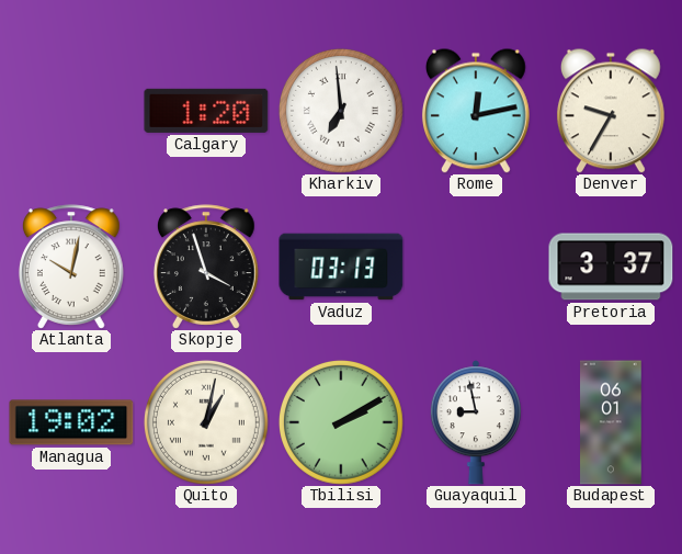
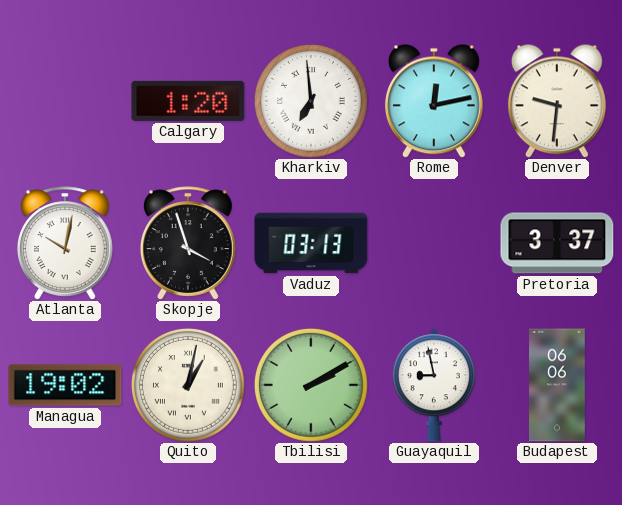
Denver: 9:35 -> 9:31 (557, 101)
Budapest: 06:01 -> 06:06 (558, 385)
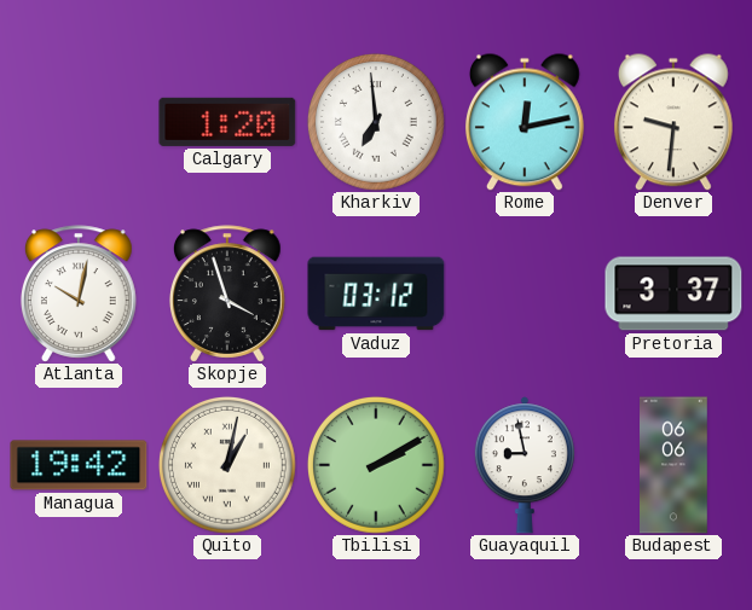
Vaduz: 03:13 -> 03:12 (376, 294)
Managua: 19:02 -> 19:42 (79, 465)
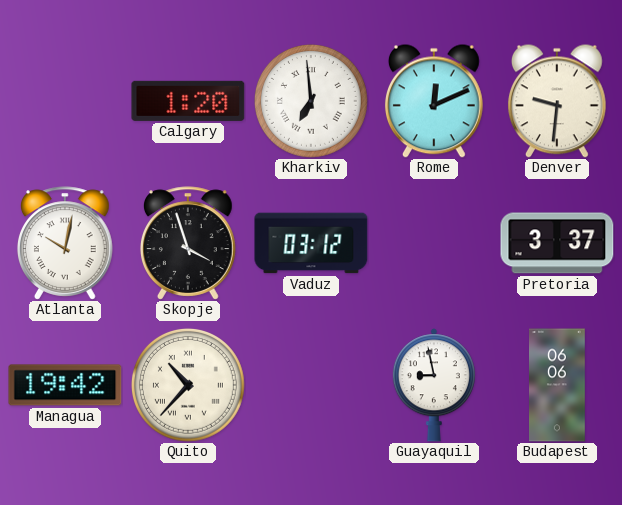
Rome: 12:13 -> 12:11 (434, 101)
Quito: 1:02 -> 10:37 (188, 385)
Tbilisi: 2:10 -> none (376, 465)
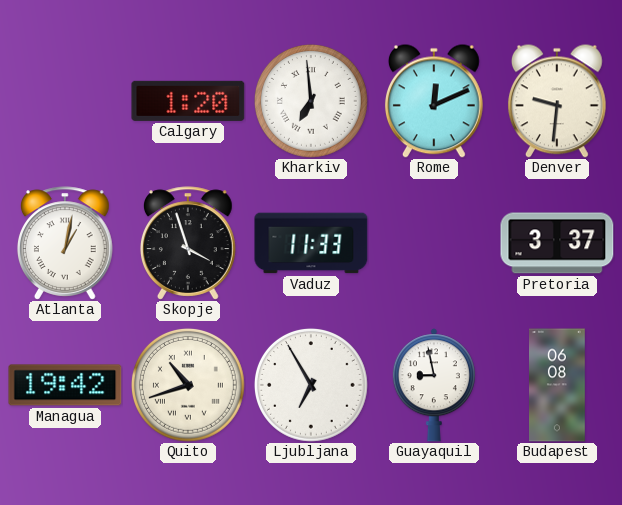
Atlanta: 10:02 -> 1:02 (65, 243)
Vaduz: 03:12 -> 11:33 (311, 243)
Quito: 10:37 -> 10:42 (188, 385)
Ljubljana: none -> 6:55 (311, 385)
Budapest: 06:06 -> 06:08 (558, 385)
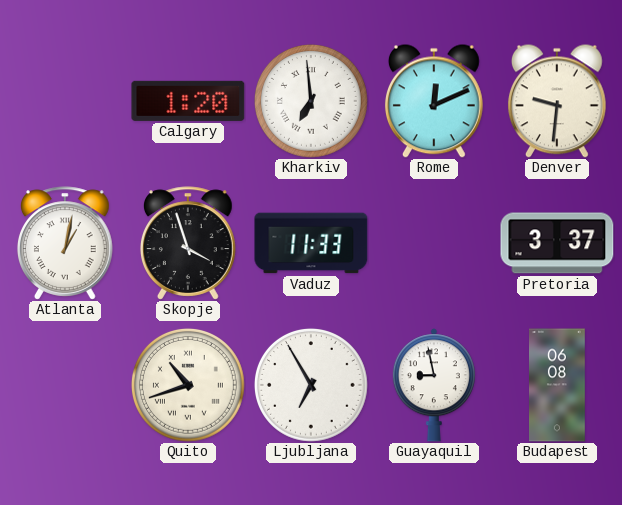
Managua: 19:42 -> none (65, 385)
